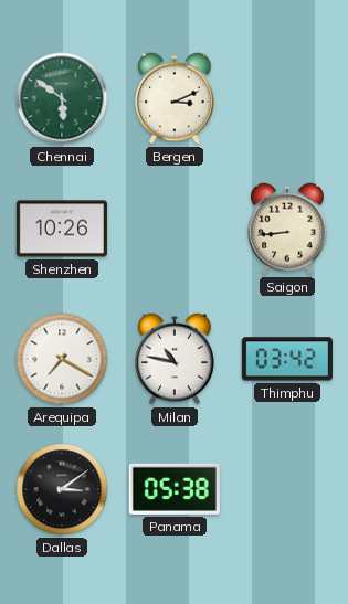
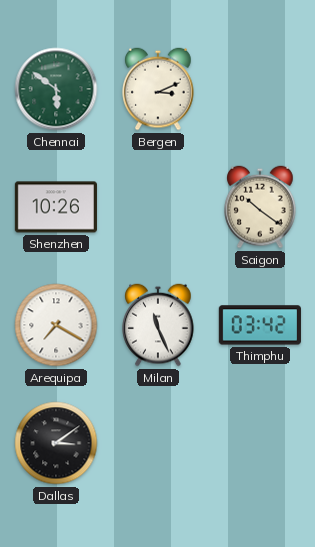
Saigon: 8:44 -> 10:21 (260, 207)
Milan: 10:47 -> 11:26 (158, 325)
Panama: 05:38 -> none (175, 489)
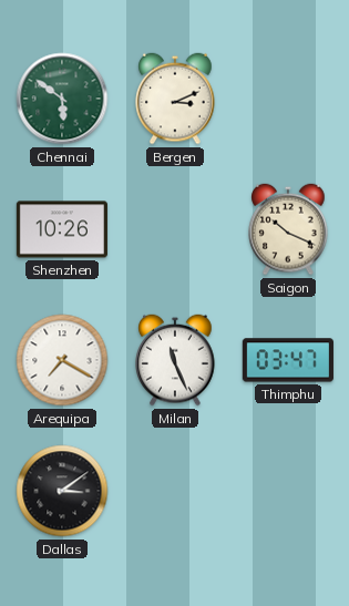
Saigon: 10:21 -> 10:19 (288, 229)
Thimphu: 03:42 -> 03:47 (288, 360)
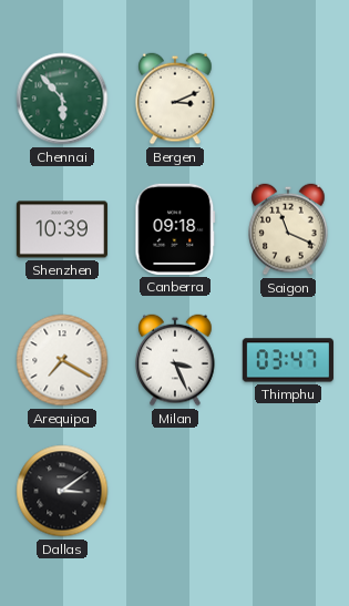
Chennai: 5:51 -> 5:53 (62, 99)
Shenzhen: 10:26 -> 10:39 (62, 229)
Canberra: none -> 09:18 (175, 229)
Saigon: 10:19 -> 11:19 (288, 229)
Milan: 11:26 -> 3:26 (175, 360)
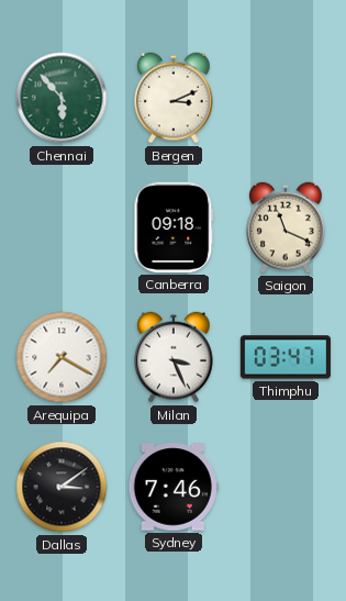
Shenzhen: 10:39 -> none (62, 229)
Sydney: none -> 7:46 (174, 487)
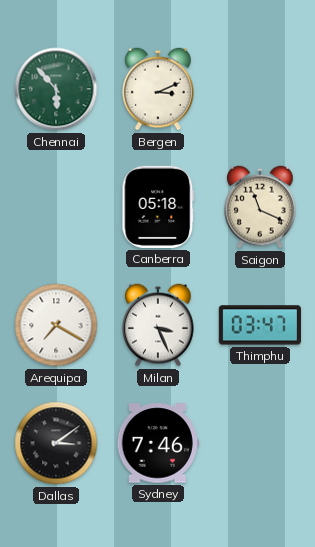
Canberra: 09:18 -> 05:18 (158, 207)
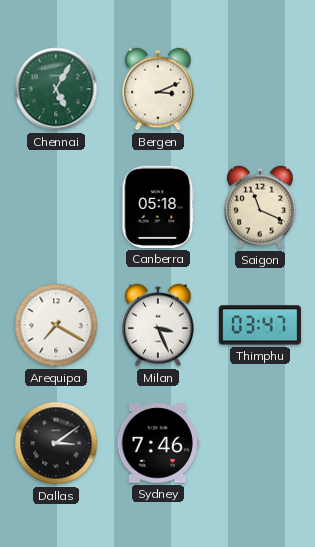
Chennai: 5:53 -> 5:05 (56, 89)
